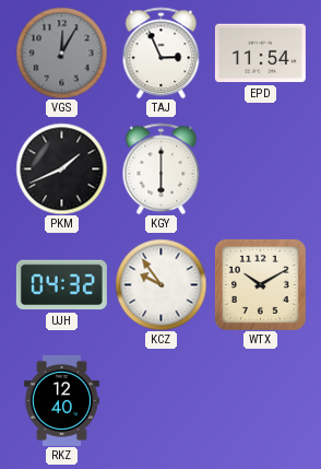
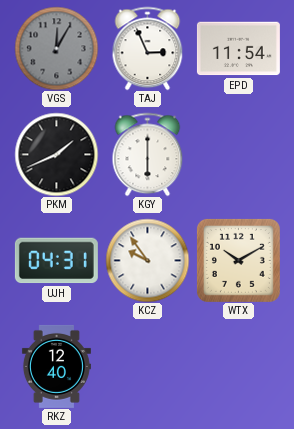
UJH: 04:32 -> 04:31 (56, 261)
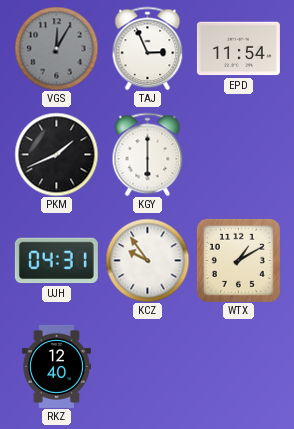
WTX: 10:10 -> 1:10 (238, 260)
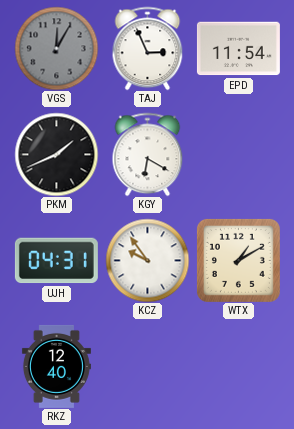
KGY: 6:00 -> 6:20 (148, 154)
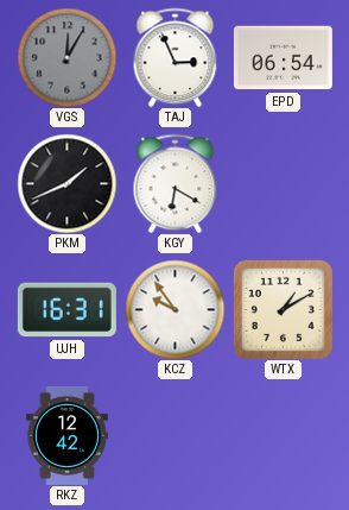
EPD: 11:54 -> 06:54 (283, 58)
UJH: 04:31 -> 16:31 (66, 310)
RKZ: 12:40 -> 12:42 (66, 435)
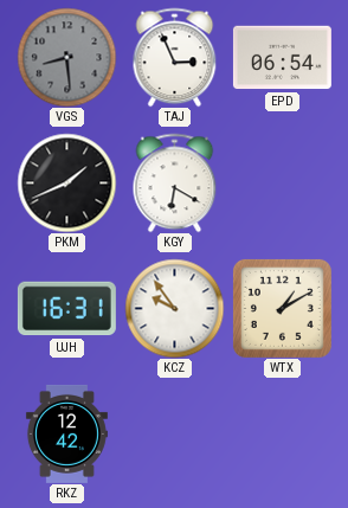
VGS: 12:05 -> 8:29 (66, 57)
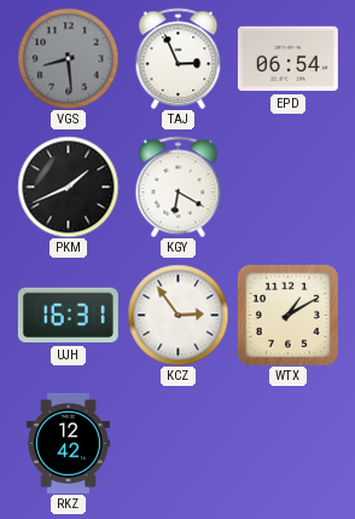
KCZ: 9:54 -> 2:54 (177, 315)
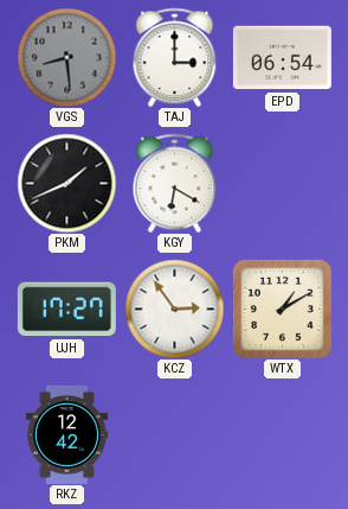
TAJ: 2:56 -> 3:00 (175, 57)
UJH: 16:31 -> 17:27 (66, 310)
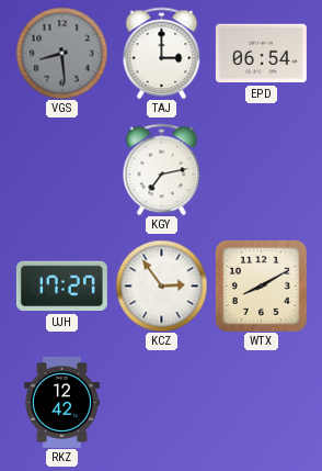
PKM: 1:41 -> none (66, 183)
KGY: 6:20 -> 7:13 (162, 169)
WTX: 1:10 -> 8:10 (261, 285)
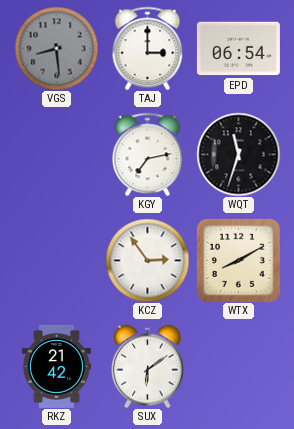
WQT: none -> 11:33 (238, 154)
UJH: 17:27 -> none (61, 287)
RKZ: 12:42 -> 21:42 (56, 366)
SUX: none -> 6:09 (148, 366)
